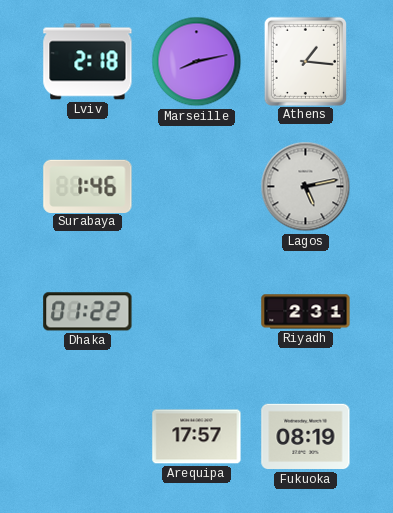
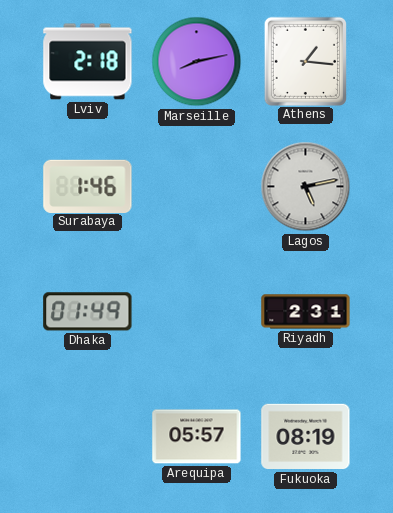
Dhaka: 01:22 -> 01:49 (88, 312)
Arequipa: 17:57 -> 05:57 (197, 437)
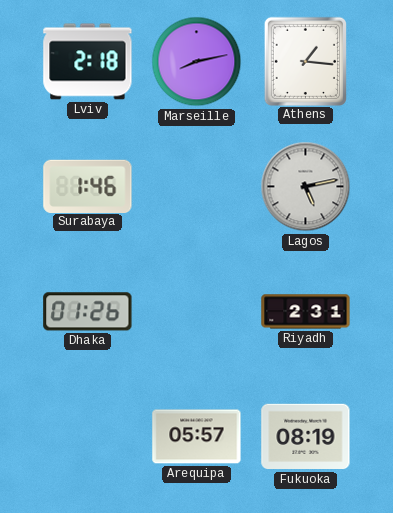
Dhaka: 01:49 -> 01:26 (88, 312)
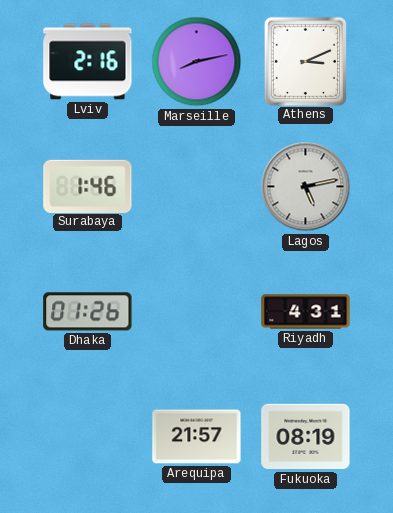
Lviv: 2:18 -> 2:16 (88, 62)
Athens: 1:16 -> 3:11 (305, 61)
Riyadh: 2:31 -> 4:31 (306, 312)
Arequipa: 05:57 -> 21:57 (197, 437)
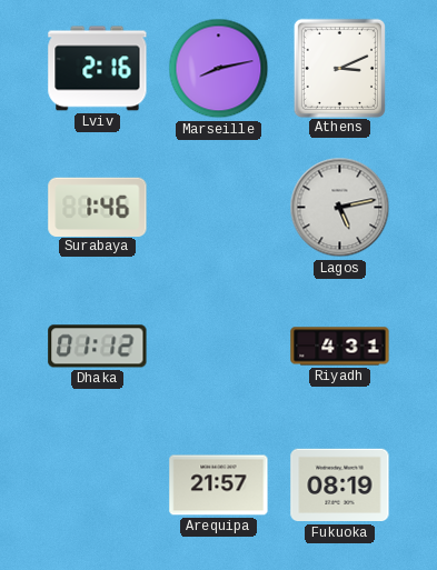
Dhaka: 01:26 -> 01:12 (98, 347)
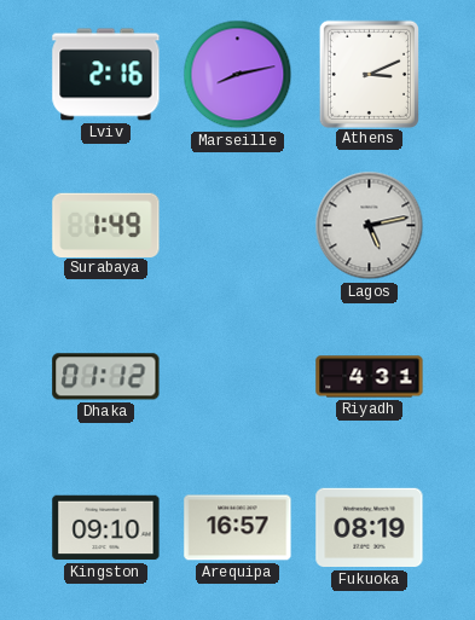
Surabaya: 1:46 -> 1:49 (106, 225)
Kingston: none -> 09:10 (106, 528)
Arequipa: 21:57 -> 16:57 (238, 528)
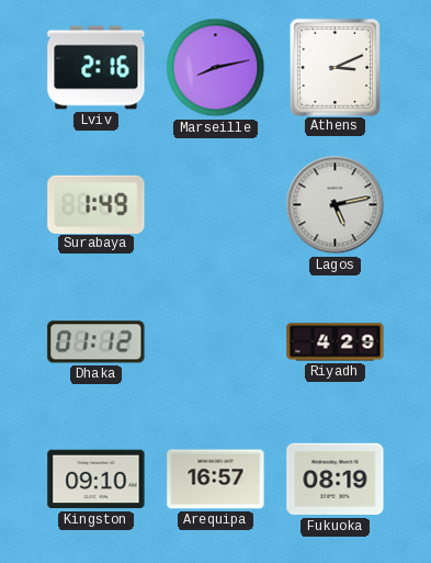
Riyadh: 4:31 -> 4:29 (336, 342)
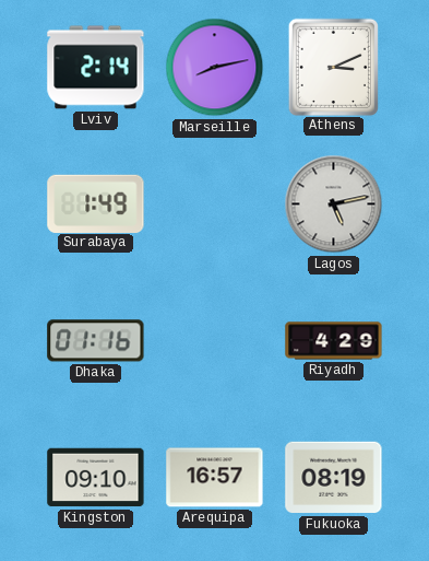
Lviv: 2:16 -> 2:14 (96, 68)
Dhaka: 01:12 -> 01:16 (96, 341)
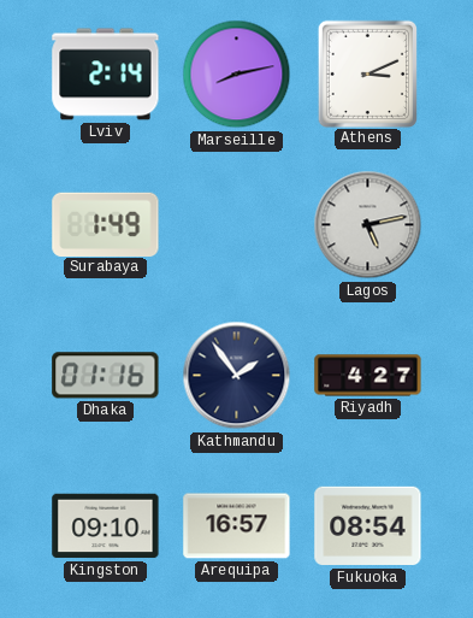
Kathmandu: none -> 1:54 (237, 376)
Riyadh: 4:29 -> 4:27 (368, 376)
Fukuoka: 08:19 -> 08:54 (368, 526)
